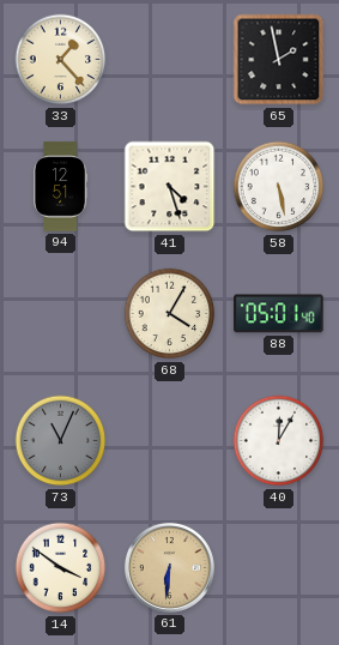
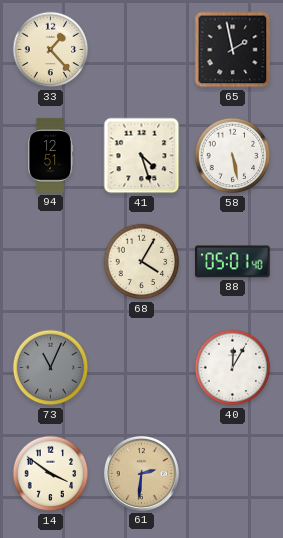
61: 6:31 -> 2:31 (141, 473)
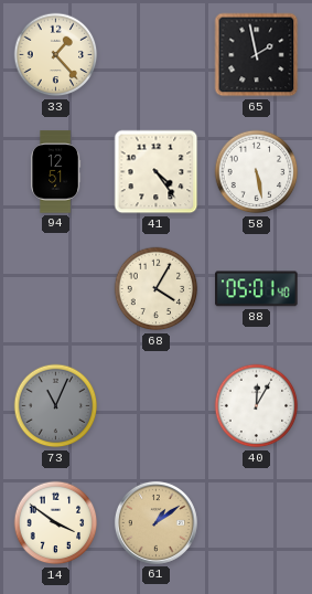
41: 4:27 -> 4:24 (157, 172)
61: 2:31 -> 1:09 (155, 522)
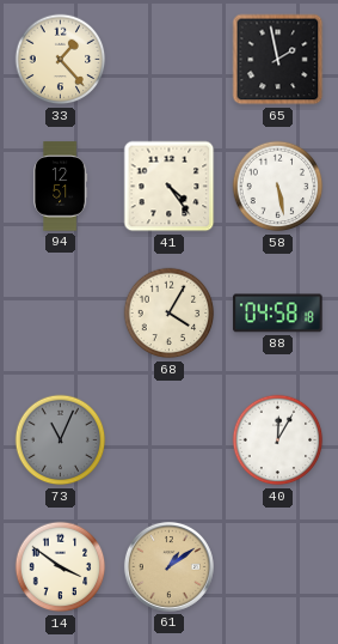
88: 05:01 -> 04:58 (278, 314)
